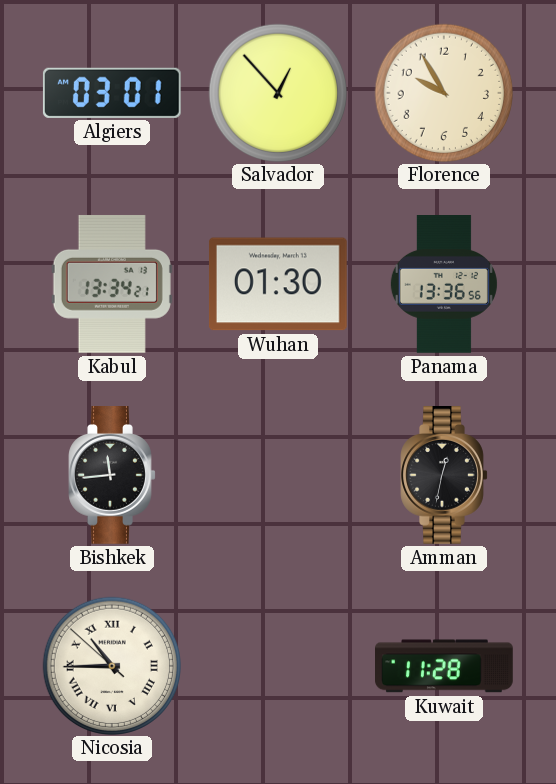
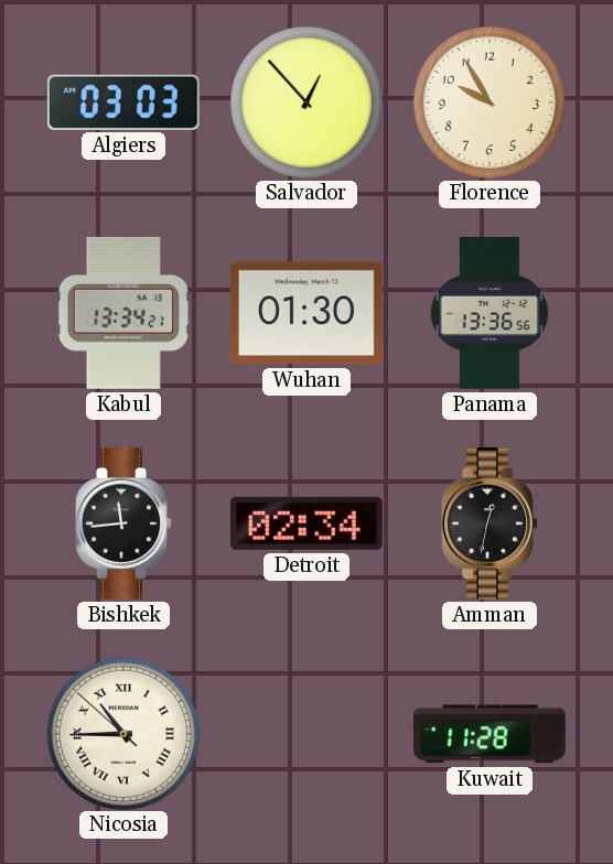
Algiers: 03:01 -> 03:03 (123, 102)
Detroit: none -> 02:34 (306, 523)
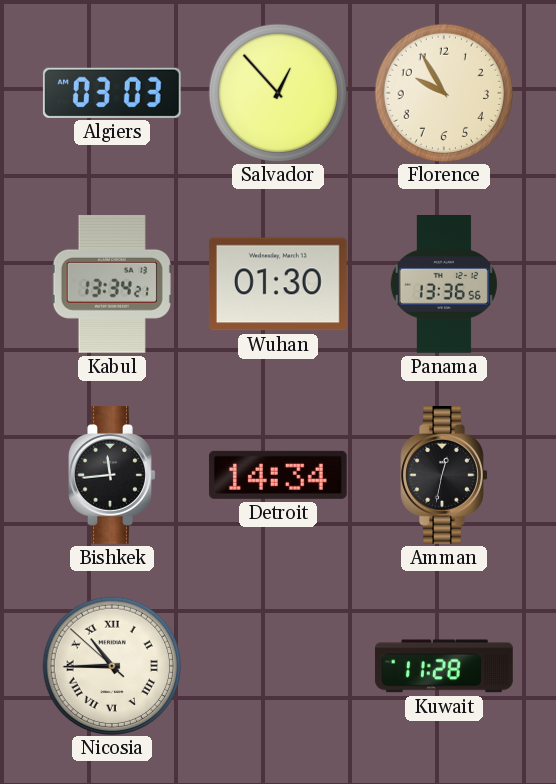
Detroit: 02:34 -> 14:34 (278, 475)
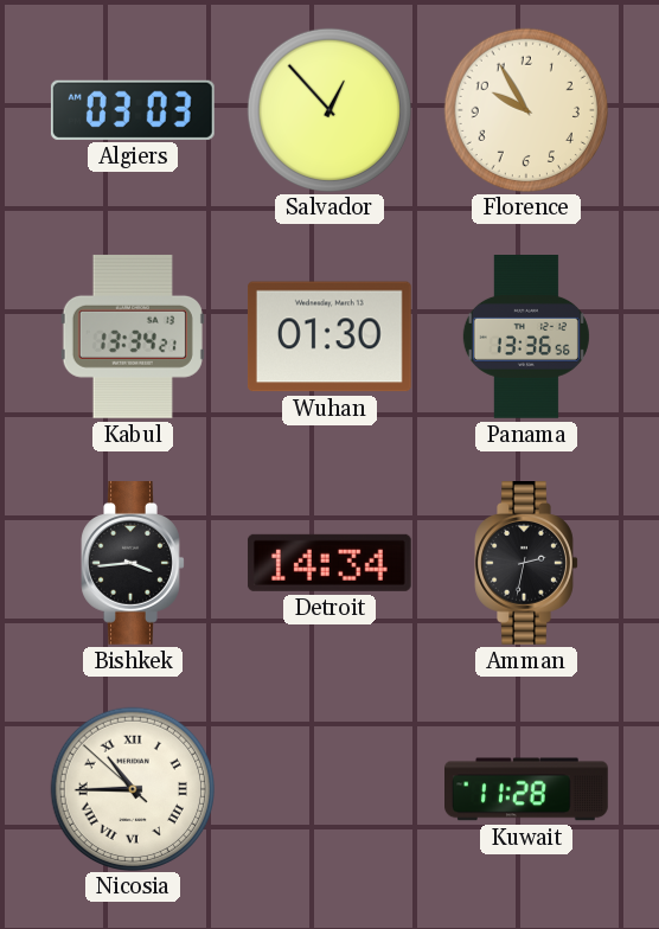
Bishkek: 11:44 -> 3:44 (133, 564)
Amman: 12:32 -> 2:32 (526, 564)
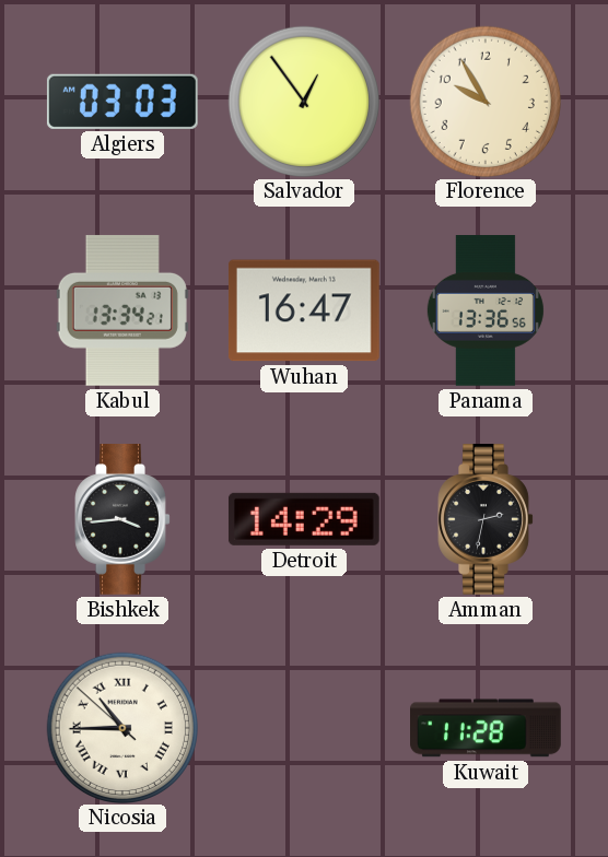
Salvador: 12:53 -> 12:54 (303, 101)
Wuhan: 01:30 -> 16:47 (304, 310)
Detroit: 14:34 -> 14:29 (304, 519)
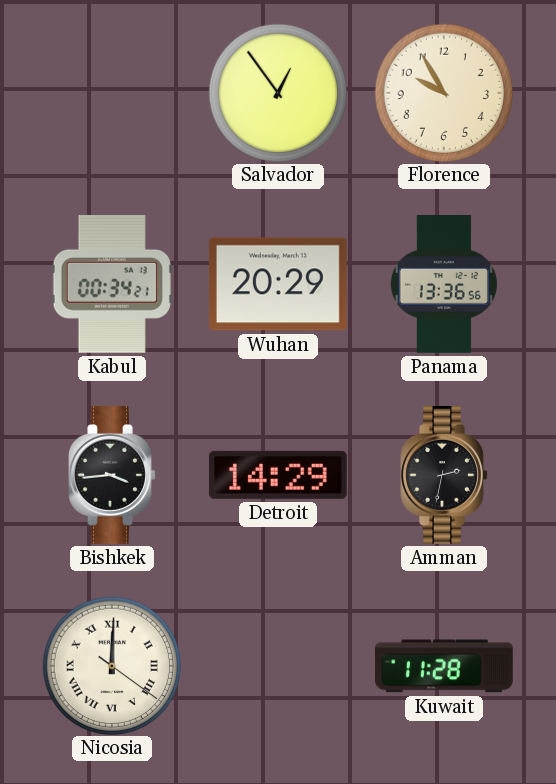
Algiers: 03:03 -> none (122, 102)
Kabul: 13:34 -> 00:34 (112, 284)
Wuhan: 16:47 -> 20:29 (278, 284)
Nicosia: 10:44 -> 12:00 (111, 665)
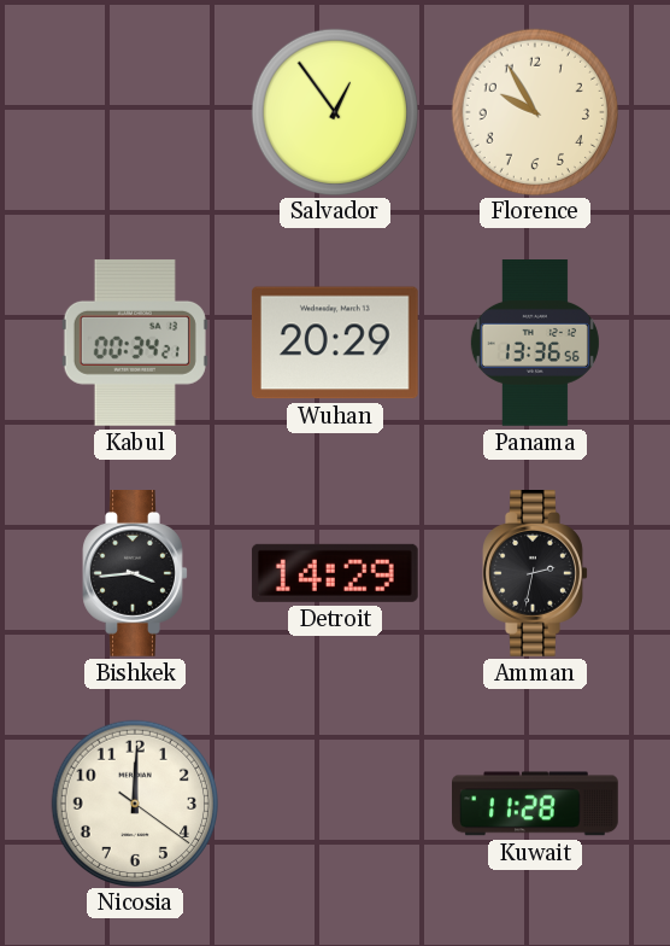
Nicosia numerals: Roman -> Arabic (134, 802)
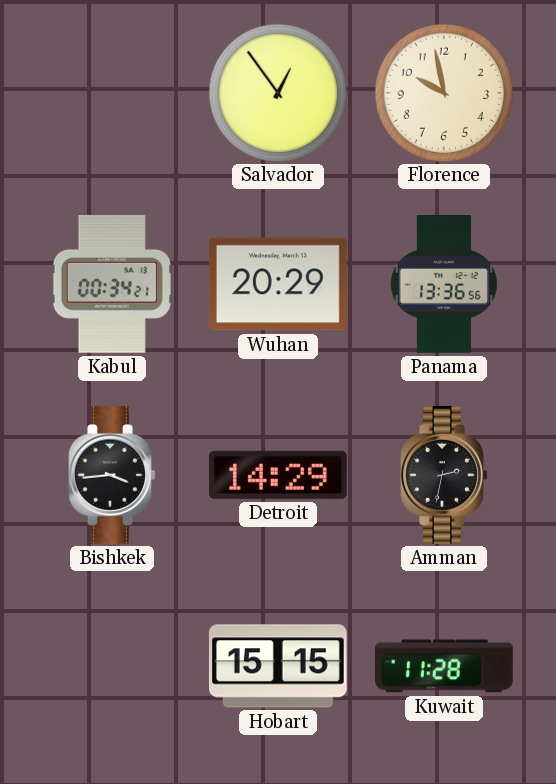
Florence: 9:55 -> 9:58 (443, 92)
Nicosia: 12:00 -> none (134, 802)
Hobart: none -> 15:15 (278, 666)
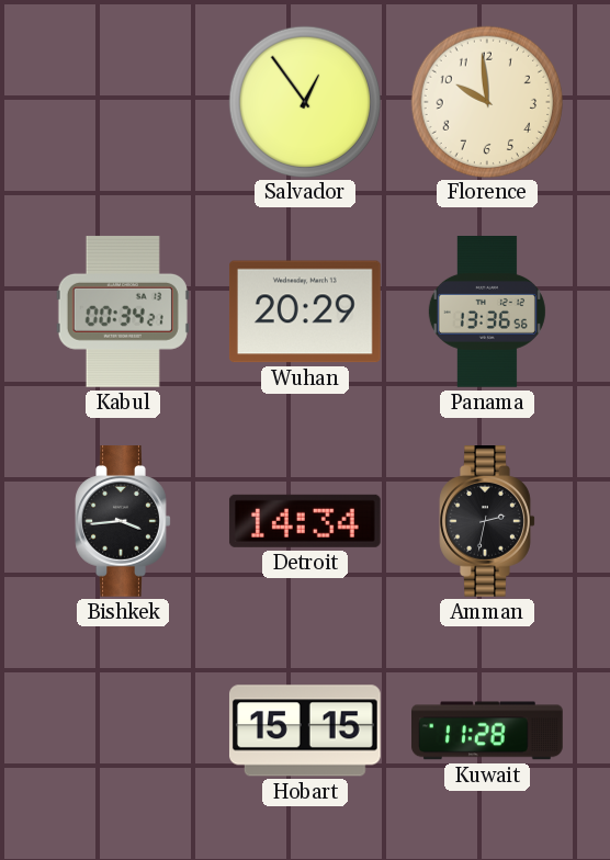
Florence: 9:58 -> 9:59 (486, 101)
Detroit: 14:29 -> 14:34 (305, 521)
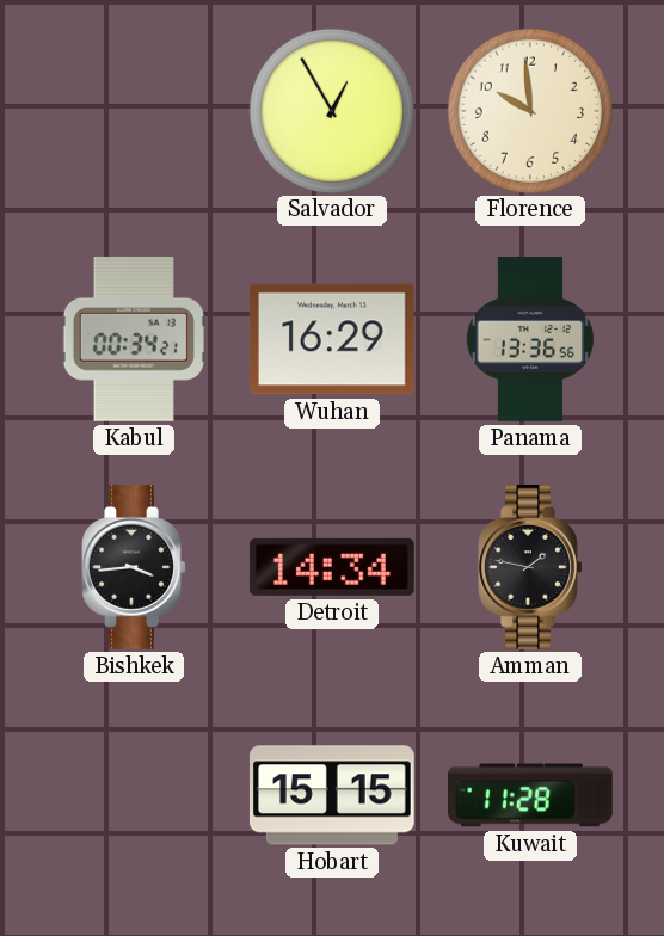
Salvador: 12:54 -> 12:55 (331, 110)
Wuhan: 20:29 -> 16:29 (332, 339)
Amman: 2:32 -> 1:47 (530, 568)
